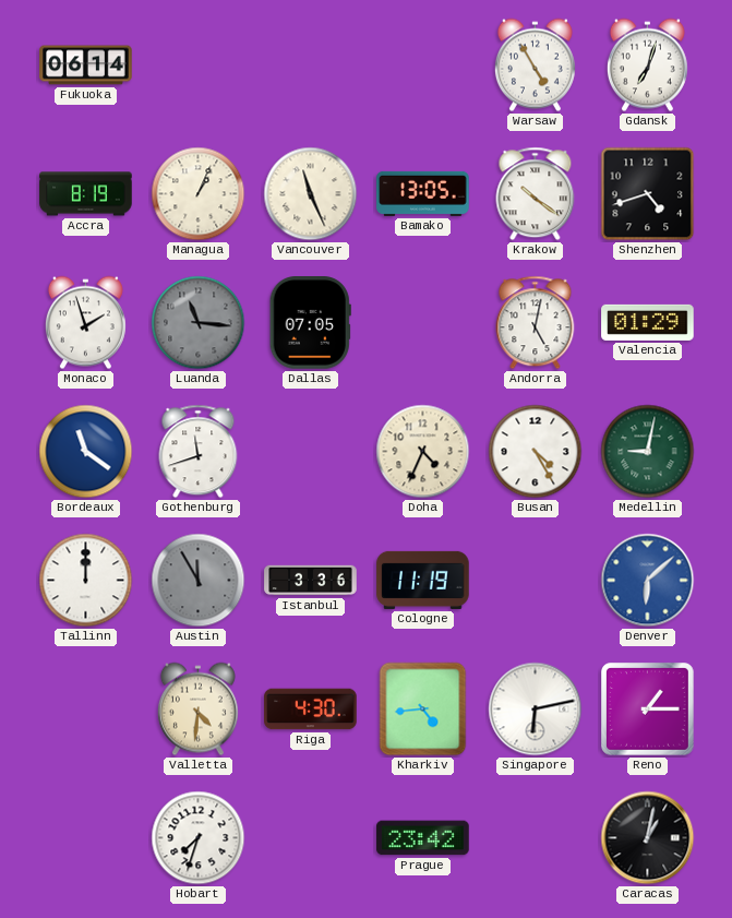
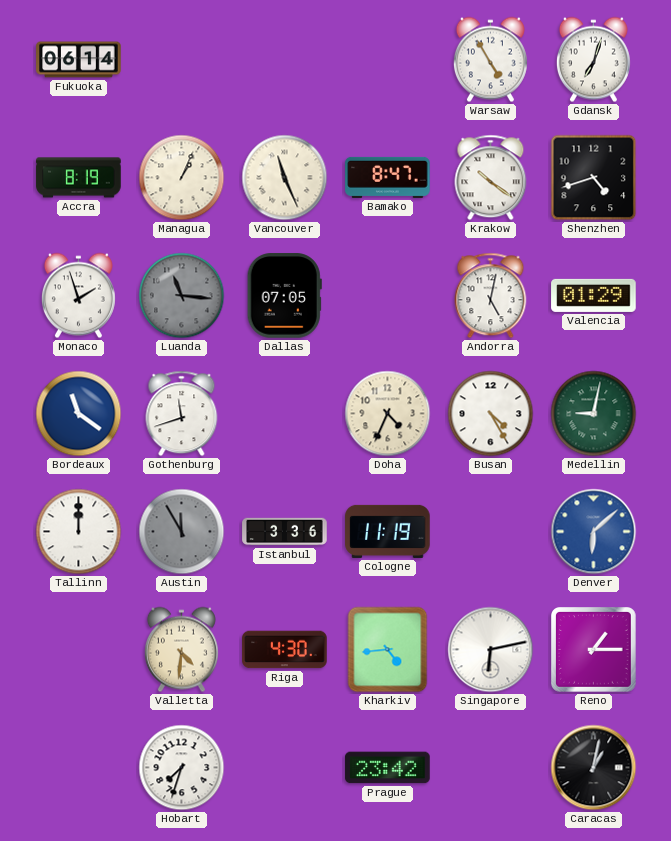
Bamako: 13:05 -> 8:47 (388, 177)
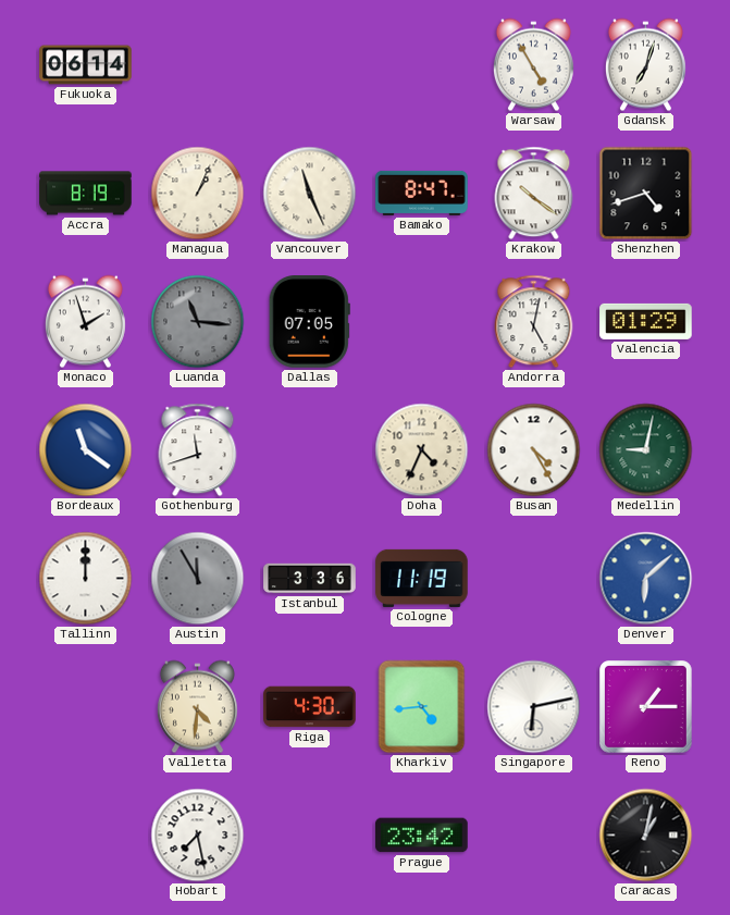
Hobart: 7:33 -> 7:28 (198, 836)
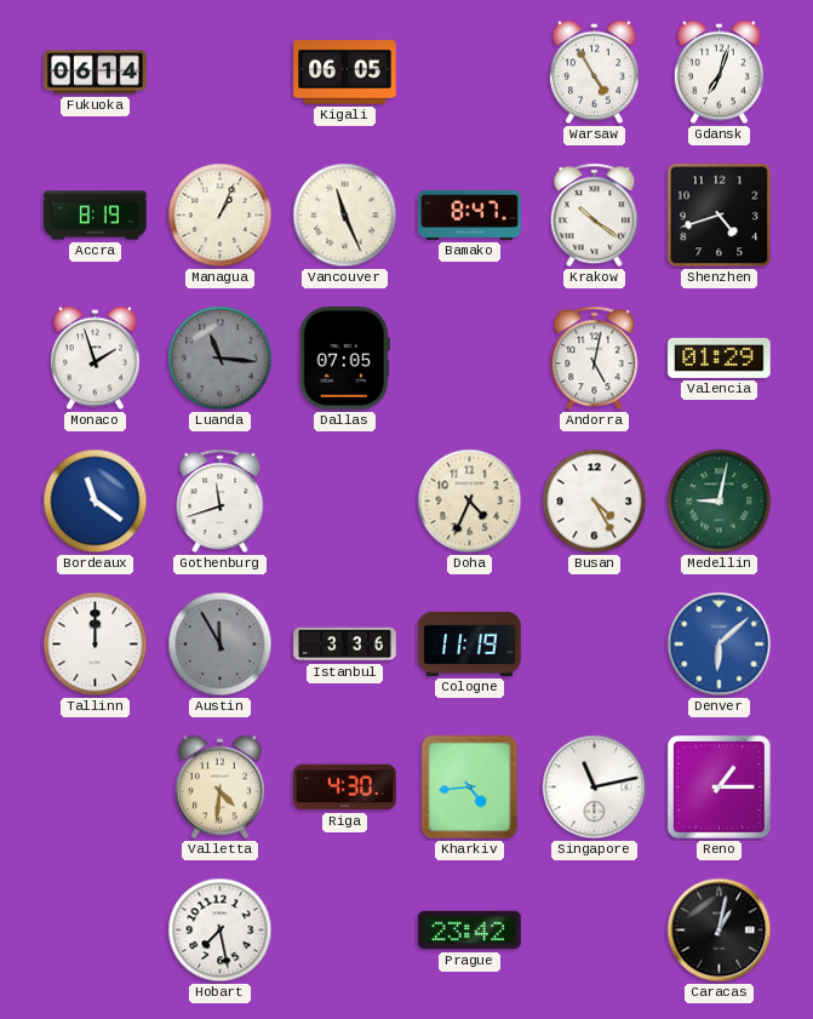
Kigali: none -> 06:05 (345, 73)
Singapore: 6:13 -> 11:13 (595, 788)
